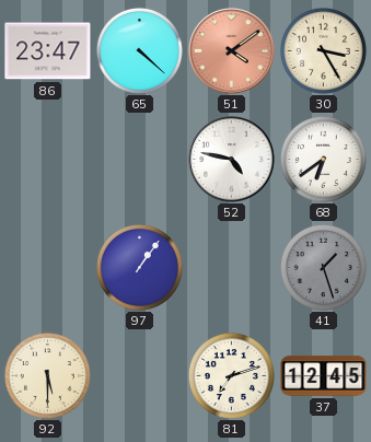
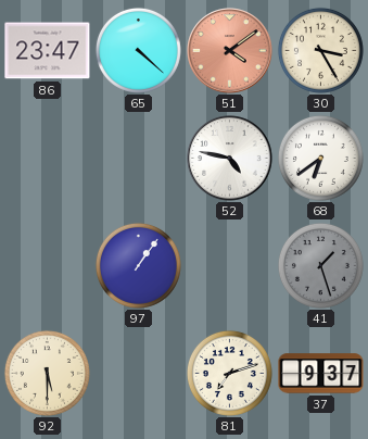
37: 12:45 -> 9:37 (321, 374)
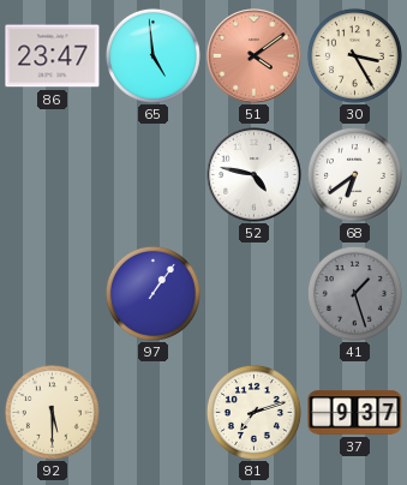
65: 4:22 -> 4:59 (152, 55)
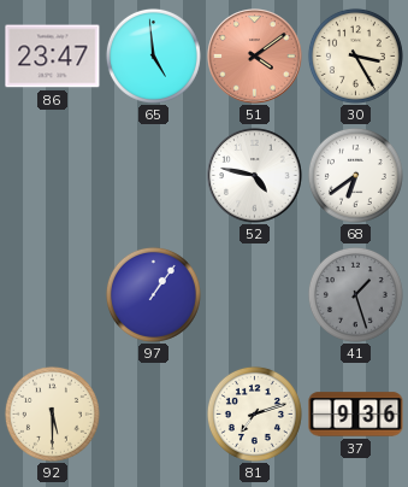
37: 9:37 -> 9:36 (356, 415)
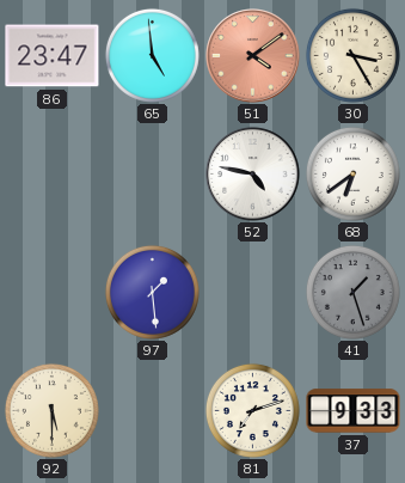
97: 1:06 -> 1:29 (152, 292)
37: 9:36 -> 9:33 (354, 411)
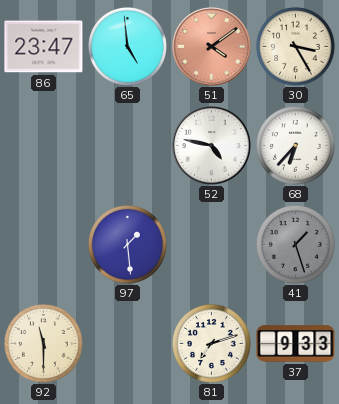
68: 6:39 -> 6:37 (295, 145)
92: 5:30 -> 11:30 (43, 343)
